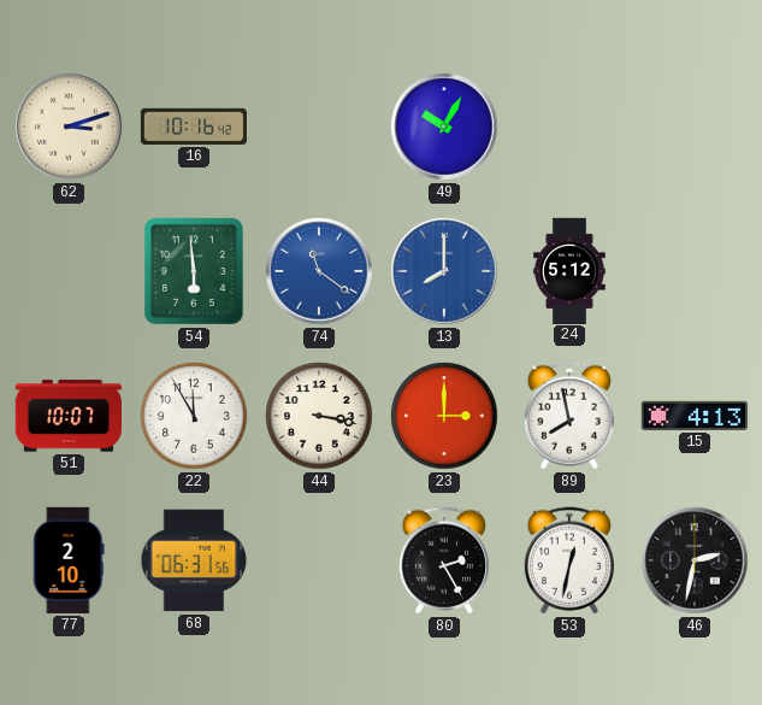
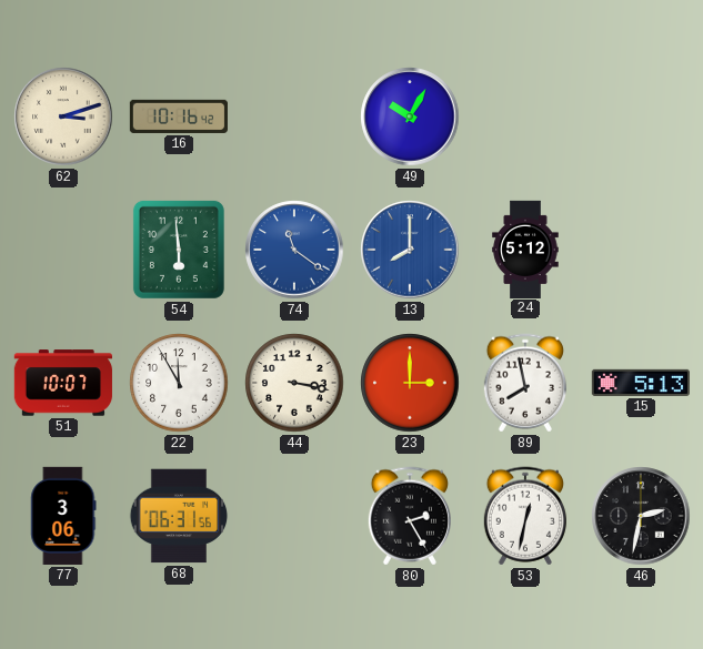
15: 4:13 -> 5:13 (641, 383)
77: 2:10 -> 3:06 (63, 516)
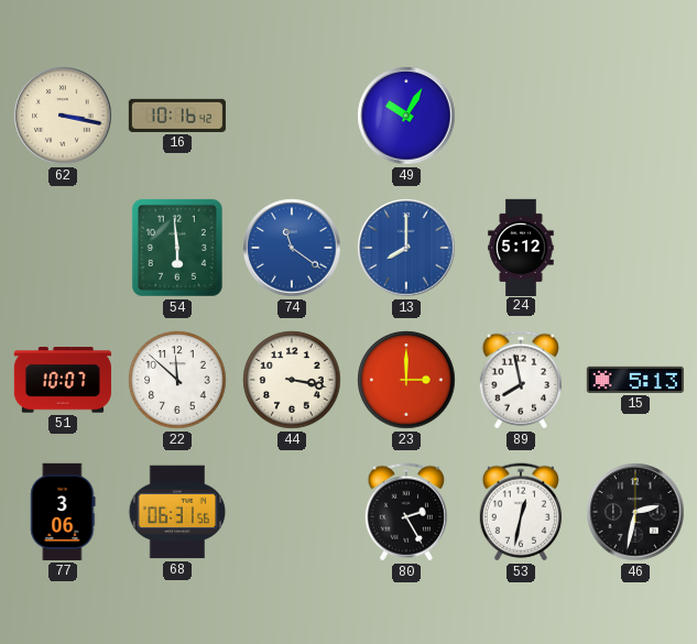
62: 3:12 -> 3:17 (63, 116)
22: 11:55 -> 11:52 (177, 380)
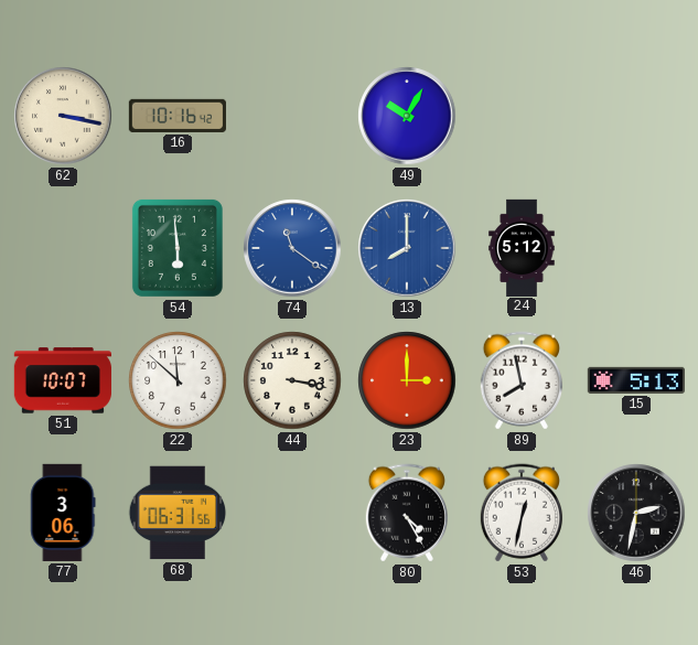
80: 2:25 -> 4:25 (407, 513)
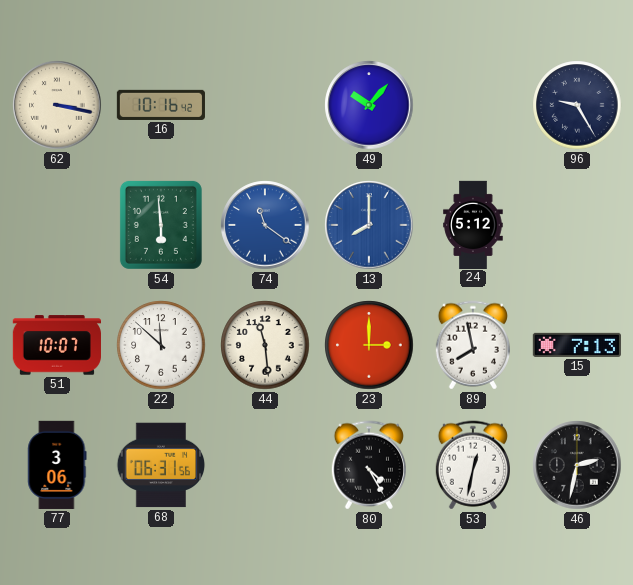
49: 10:05 -> 10:07 (369, 105)
96: none -> 9:25 (577, 105)
44: 3:17 -> 11:29 (265, 345)
15: 5:13 -> 7:13 (577, 345)
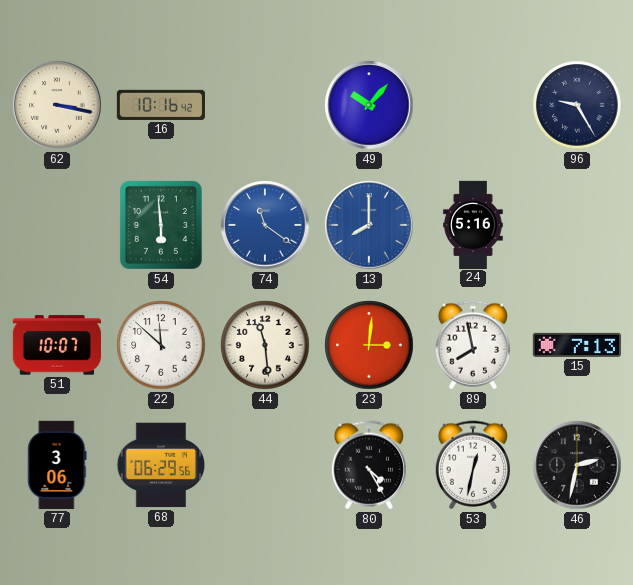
24: 5:12 -> 5:16 (473, 224)
23: 3:00 -> 3:01 (369, 345)
68: 06:31 -> 06:29 (161, 465)
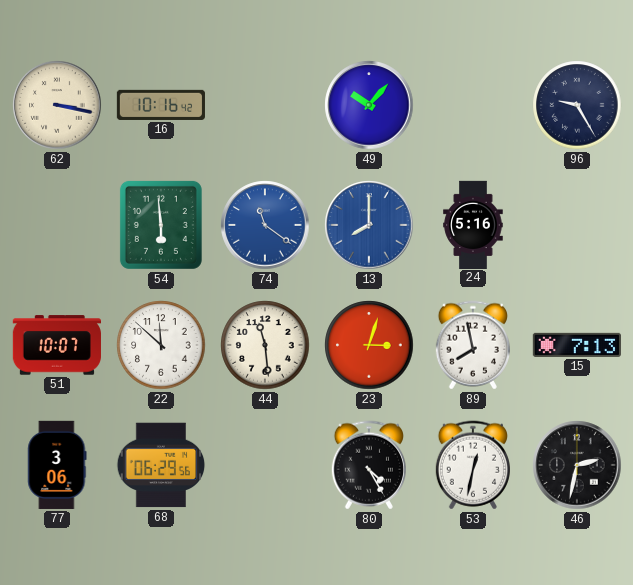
23: 3:01 -> 3:03 (369, 345)
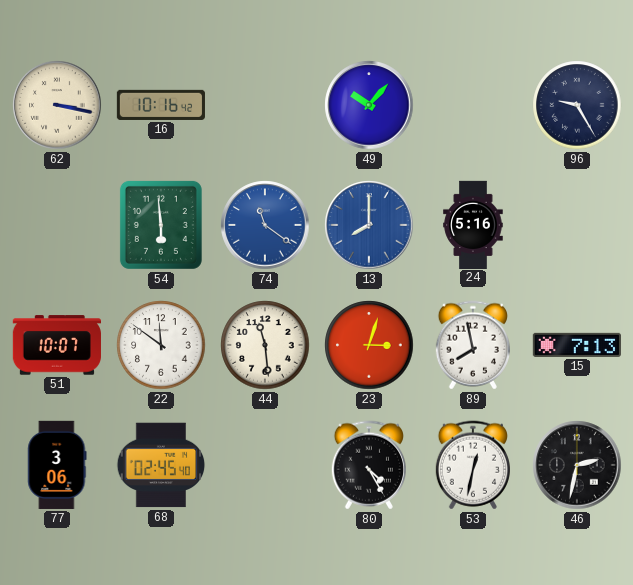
22: 11:52 -> 11:51 (161, 345)
68: 06:29 -> 02:45 (161, 465)
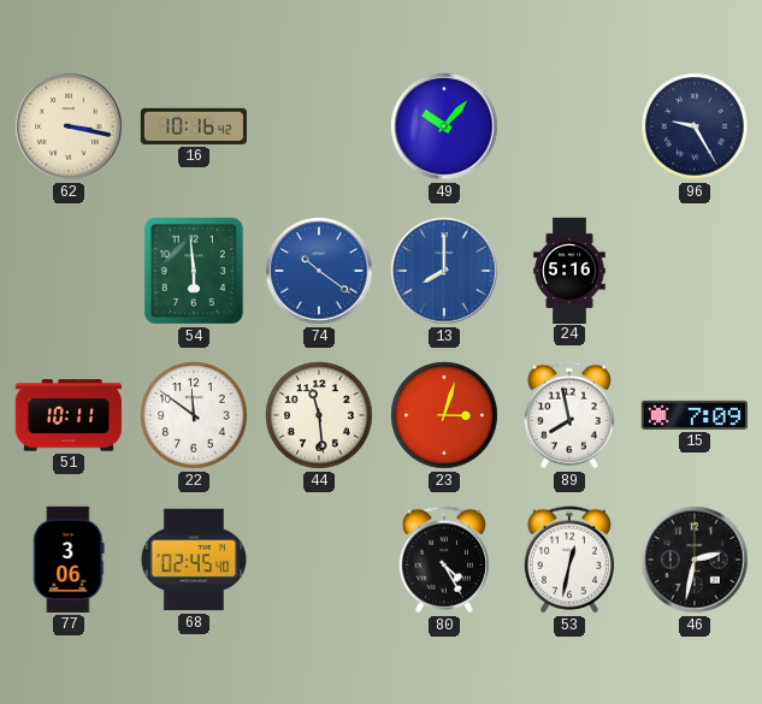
74: 11:21 -> 10:21 (319, 271)
51: 10:07 -> 10:11 (69, 415)
15: 7:13 -> 7:09 (695, 415)
